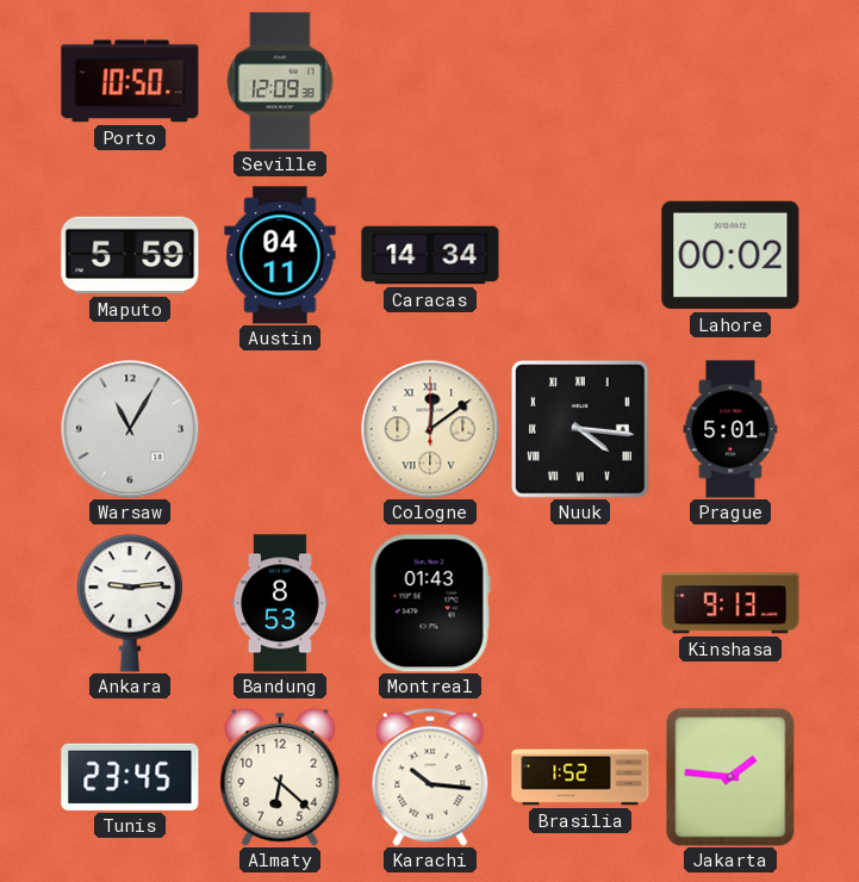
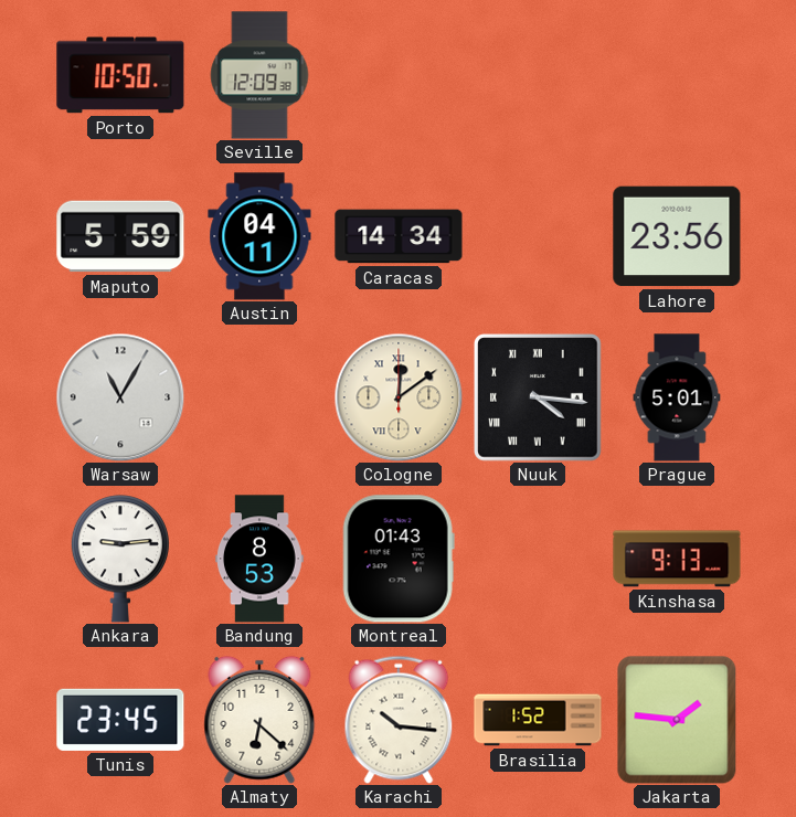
Lahore: 00:02 -> 23:56 (677, 236)
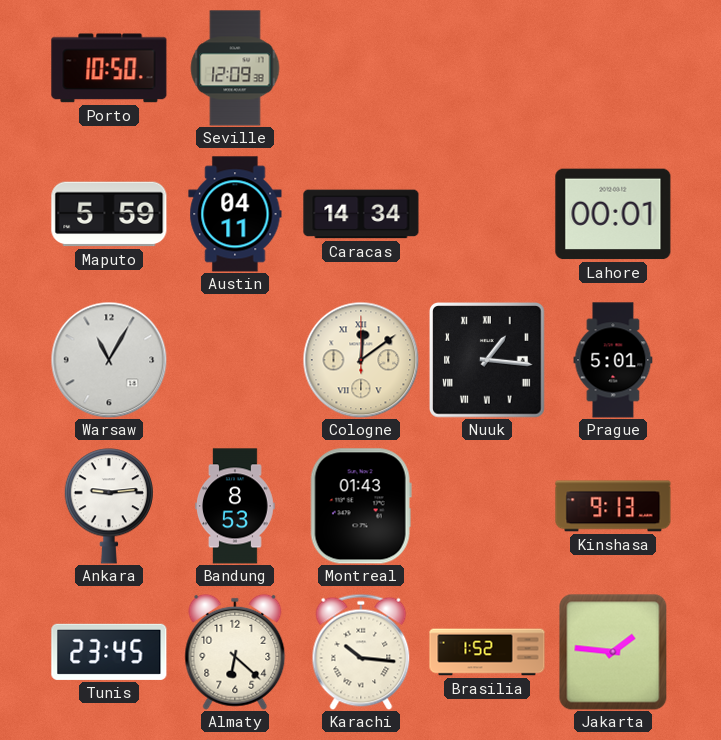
Lahore: 23:56 -> 00:01 (613, 214)
Nuuk: 4:16 -> 1:16 (488, 361)
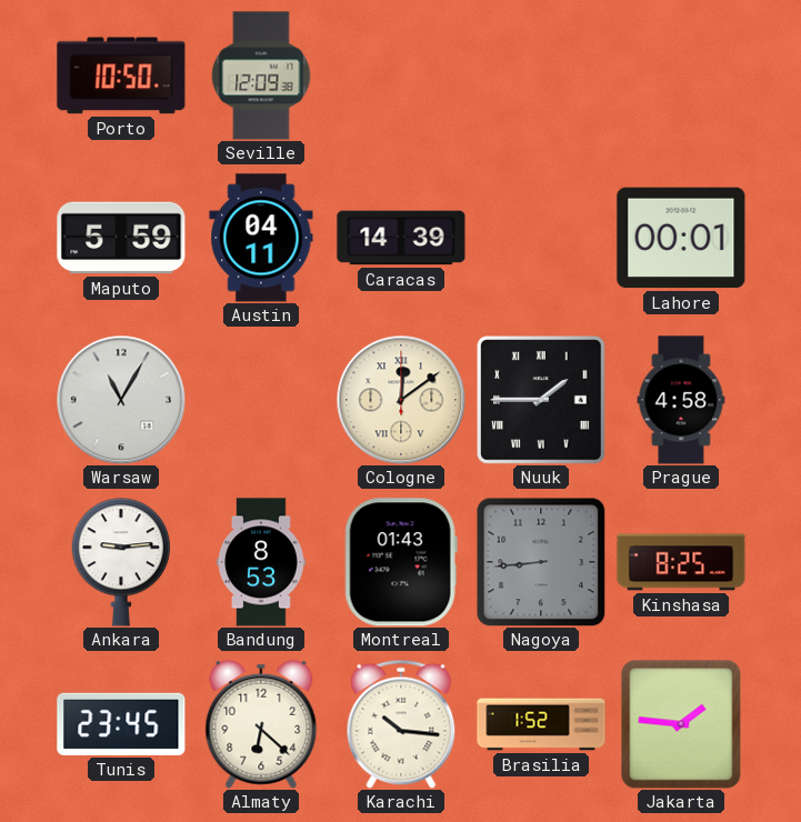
Caracas: 14:34 -> 14:39 (401, 238)
Nuuk: 1:16 -> 1:45 (542, 401)
Prague: 5:01 -> 4:58 (681, 400)
Nagoya: none -> 8:44 (541, 562)
Kinshasa: 9:13 -> 8:25 (681, 562)
